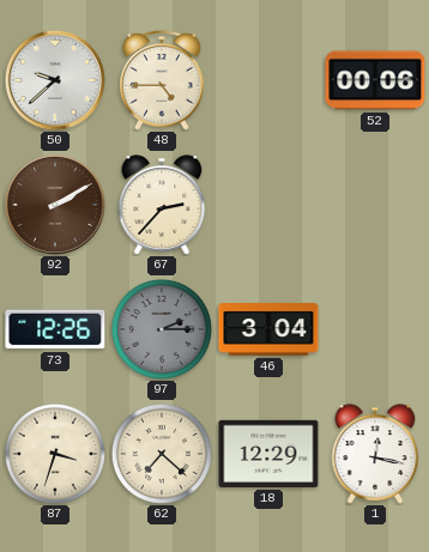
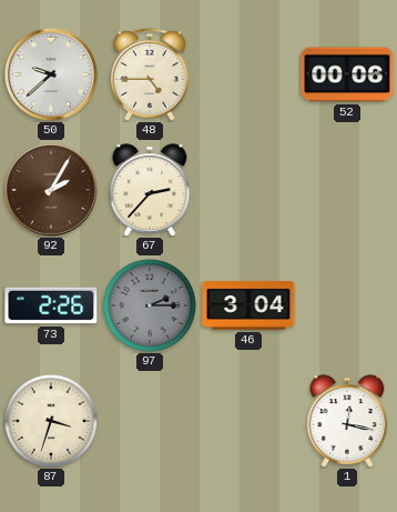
92: 2:10 -> 2:05 (51, 190)
73: 12:26 -> 2:26 (51, 305)
62: 7:22 -> none (162, 454)
18: 12:29 -> none (268, 454)
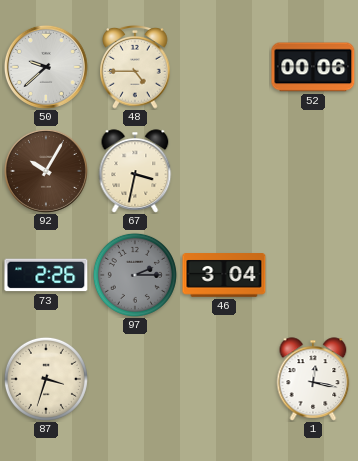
92: 2:05 -> 10:05 (46, 171)
67: 2:37 -> 3:32 (135, 171)
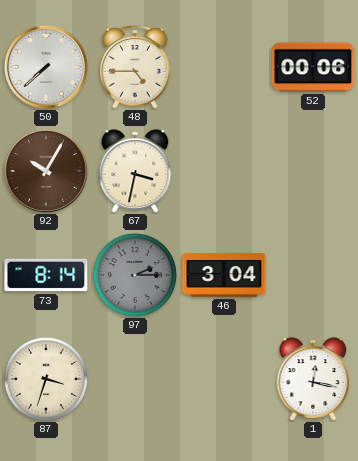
50: 9:38 -> 7:38 (46, 67)
73: 2:26 -> 8:14 (46, 275)
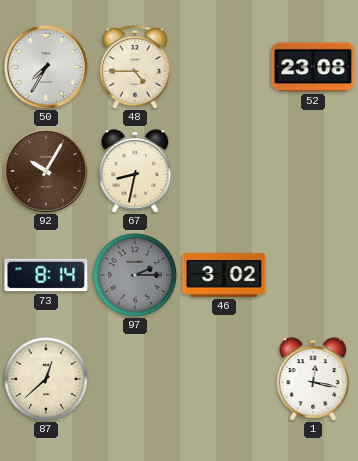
50: 7:38 -> 7:35 (46, 67)
52: 00:06 -> 23:08 (313, 67)
67: 3:32 -> 8:32 (135, 171)
46: 3:04 -> 3:02 (224, 275)
87: 3:33 -> 12:38 (46, 379)
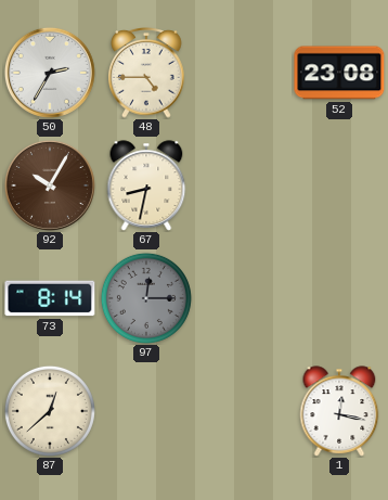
50: 7:35 -> 2:35 (50, 73)
97: 2:15 -> 12:15 (146, 298)
46: 3:02 -> none (224, 275)
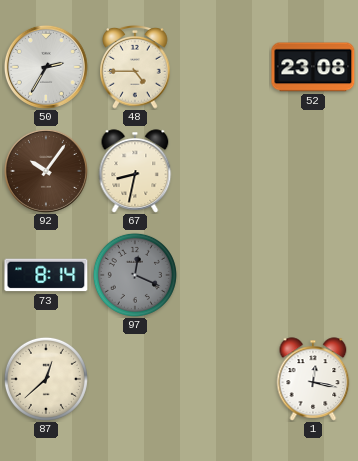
92: 10:05 -> 10:06 (46, 171)
97: 12:15 -> 12:19 (135, 275)
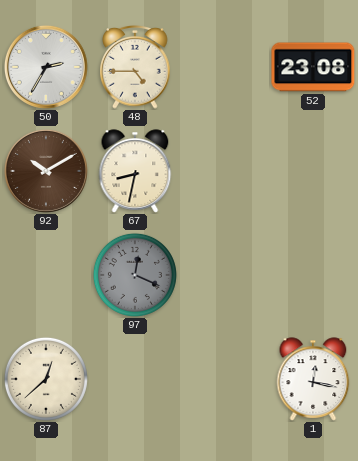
92: 10:06 -> 10:10 (46, 171)
73: 8:14 -> none (46, 275)
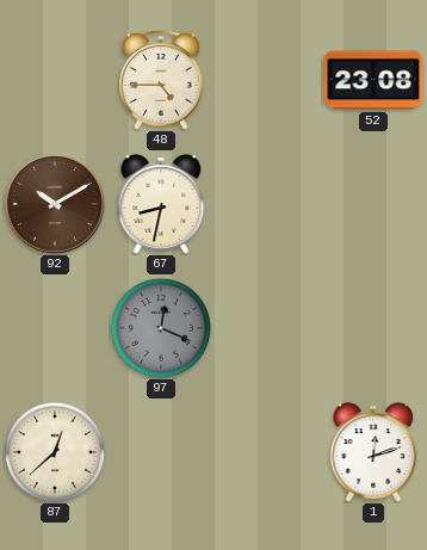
50: 2:35 -> none (46, 67)
1: 12:17 -> 12:12 (373, 452)
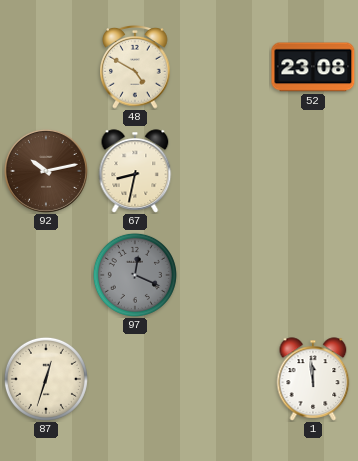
48: 4:45 -> 4:50 (135, 68)
92: 10:10 -> 10:13 (46, 171)
87: 12:38 -> 12:33 (46, 379)
1: 12:12 -> 11:59 (313, 379)
